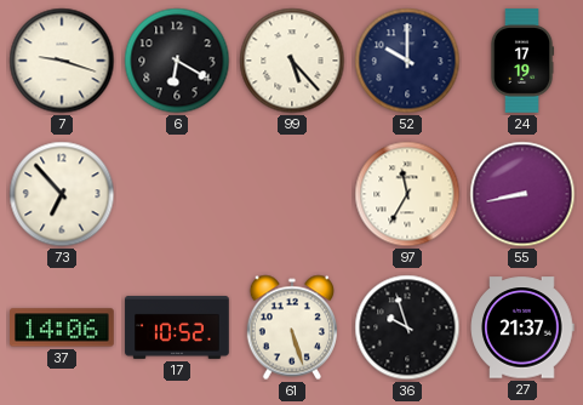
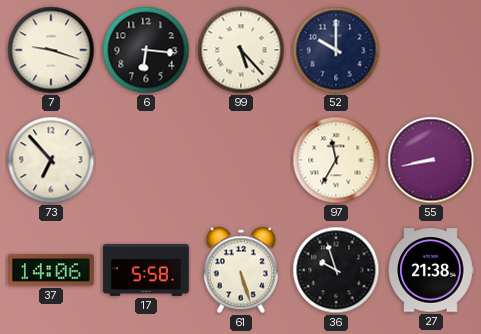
6: 6:20 -> 6:16 (146, 50)
24: 17:19 -> none (522, 61)
17: 10:52 -> 5:58 (146, 271)
27: 21:37 -> 21:38 (431, 270)
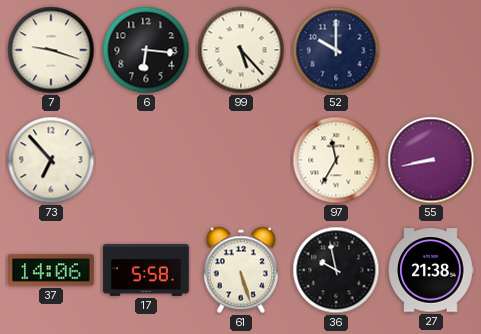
36: 9:57 -> 9:58 (336, 270)
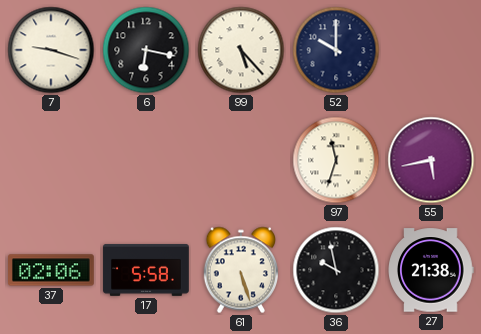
6: 6:16 -> 6:17 (146, 50)
73: 6:53 -> none (51, 160)
97: 11:35 -> 11:33 (336, 160)
55: 8:43 -> 5:43 (431, 160)
37: 14:06 -> 02:06 (51, 270)
